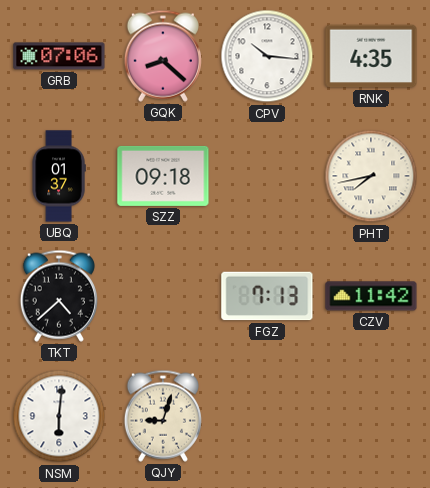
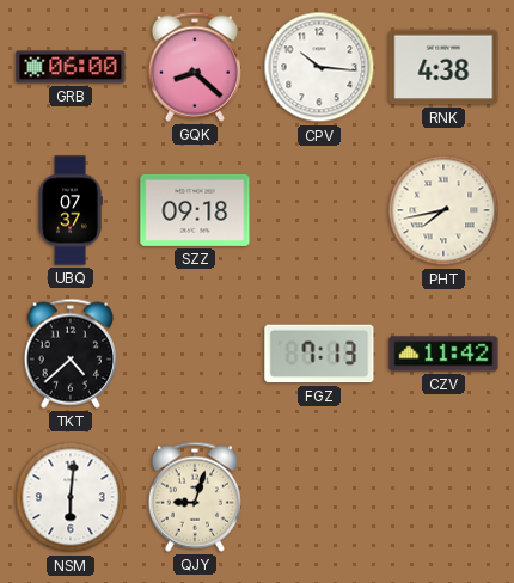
GRB: 07:06 -> 06:00 (71, 67)
RNK: 4:35 -> 4:38 (443, 67)
UBQ: 01:37 -> 07:37 (71, 210)
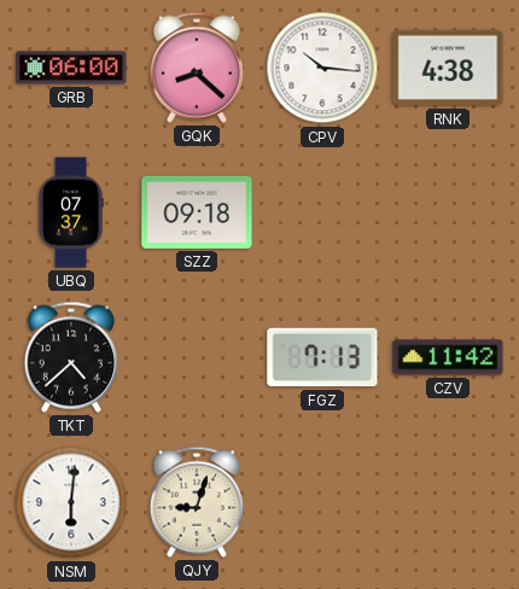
PHT: 7:43 -> none (443, 210)
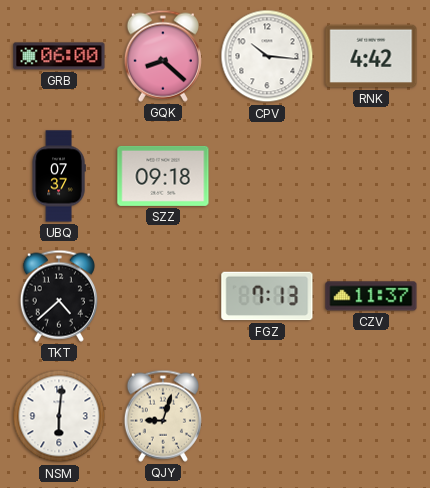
RNK: 4:38 -> 4:42 (371, 56)
CZV: 11:42 -> 11:37 (371, 296)
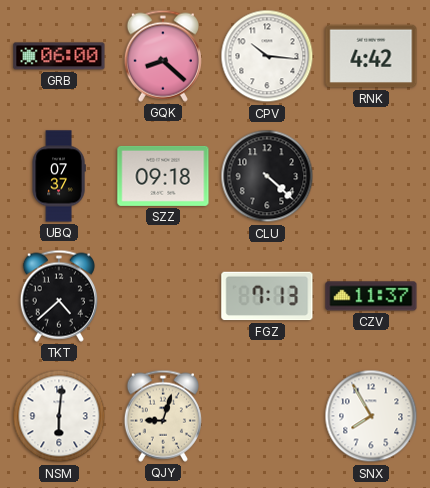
CLU: none -> 4:22 (267, 176)
SNX: none -> 7:55 (371, 416)
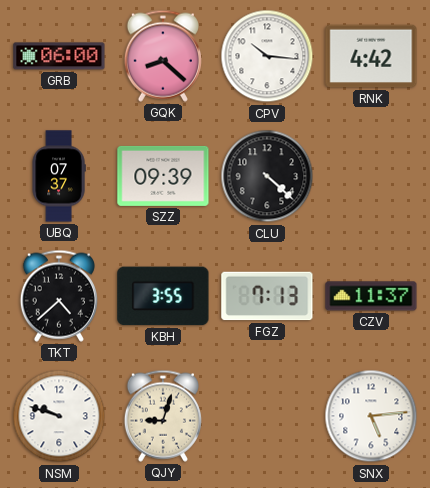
SZZ: 09:18 -> 09:39 (163, 176)
KBH: none -> 3:55 (163, 296)
NSM: 6:01 -> 9:48 (59, 416)
SNX: 7:55 -> 5:14 (371, 416)
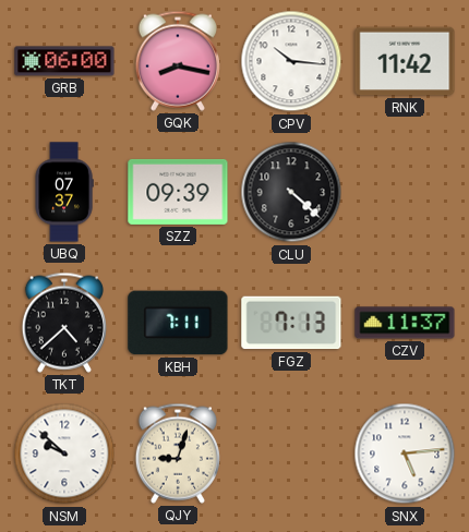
GQK: 8:22 -> 8:17 (178, 61)
RNK: 4:42 -> 11:42 (405, 61)
KBH: 3:55 -> 7:11 (178, 323)
NSM: 9:48 -> 9:52 (64, 454)
